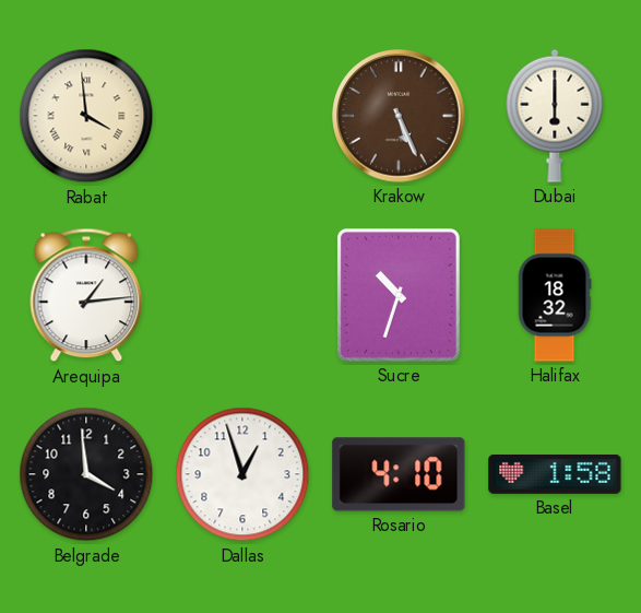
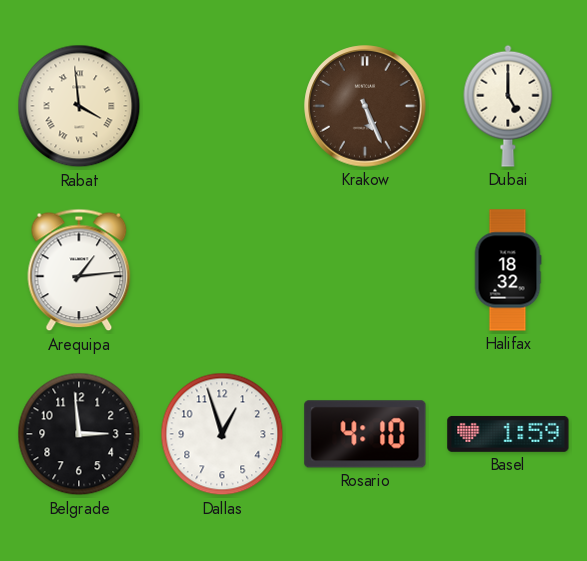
Dubai: 6:00 -> 5:00 (508, 106)
Sucre: 10:33 -> none (399, 295)
Belgrade: 3:59 -> 2:59 (79, 434)
Basel: 1:58 -> 1:59 (508, 434)
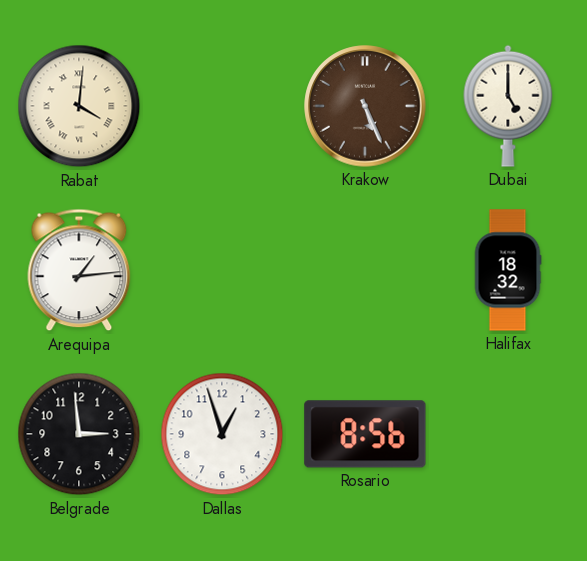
Rabat: 3:59 -> 4:01 (79, 106)
Rosario: 4:10 -> 8:56 (365, 434)
Basel: 1:59 -> none (508, 434)
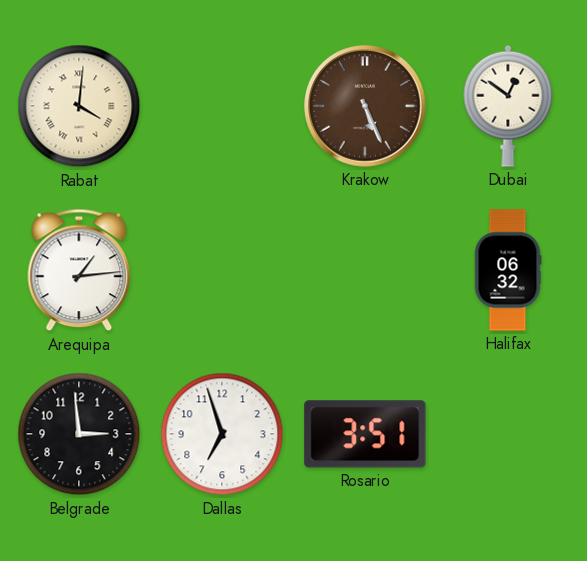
Dubai: 5:00 -> 12:51 (508, 106)
Halifax: 18:32 -> 06:32 (508, 270)
Dallas: 12:57 -> 6:57 (222, 434)
Rosario: 8:56 -> 3:51 (365, 434)
